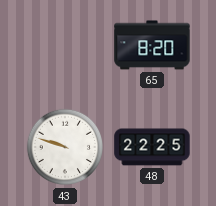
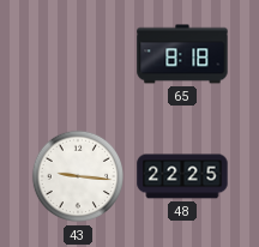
65: 8:20 -> 8:18 (182, 54)
43: 9:48 -> 9:16 (78, 176)
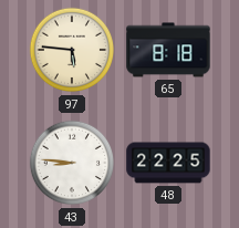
97: none -> 5:46 (72, 50)
43: 9:16 -> 8:46 (72, 163)
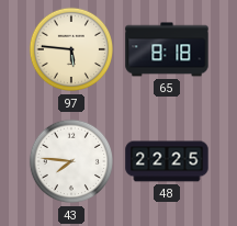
43: 8:46 -> 7:46 (71, 161)
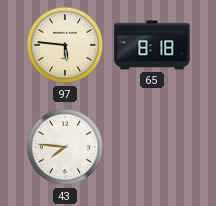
48: 22:25 -> none (167, 161)
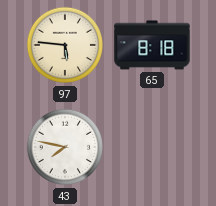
43: 7:46 -> 7:47 (65, 147)
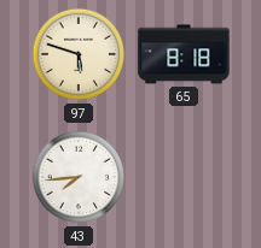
97: 5:46 -> 5:48 (79, 54)
43: 7:47 -> 7:44 (79, 177)
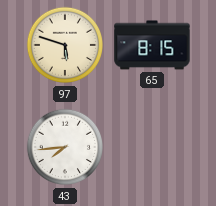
65: 8:18 -> 8:15 (152, 45)
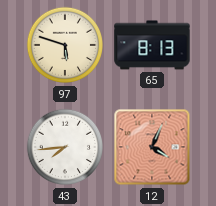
65: 8:15 -> 8:13 (152, 45)
12: none -> 4:04 (152, 147)
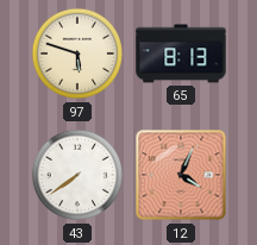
43: 7:44 -> 7:39 (77, 175)
